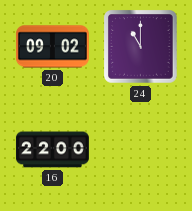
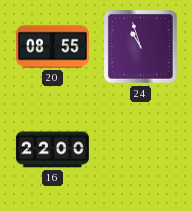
20: 09:02 -> 08:55 (52, 47)
24: 11:00 -> 10:57 (141, 47)
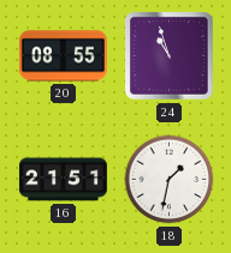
16: 22:00 -> 21:51 (63, 180)
18: none -> 1:32 (170, 180)
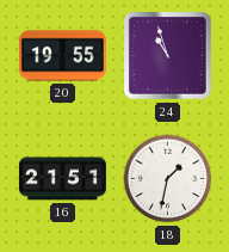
20: 08:55 -> 19:55 (62, 56)
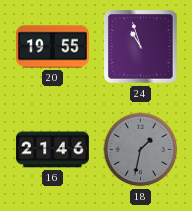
16: 21:51 -> 21:46 (52, 150)
18 dial: white -> grey (141, 150)
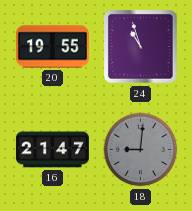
16: 21:46 -> 21:47 (52, 150)
18: 1:32 -> 9:01 (141, 150)
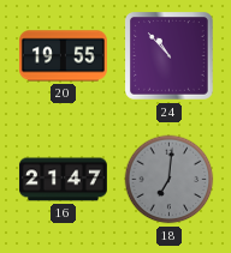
24: 10:57 -> 10:53 (170, 56)
18: 9:01 -> 7:01 (170, 180)
